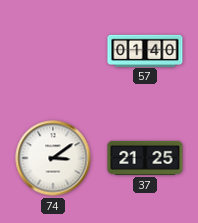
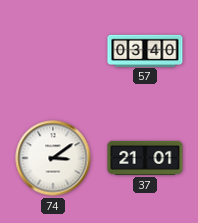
57: 01:40 -> 03:40 (145, 50)
37: 21:25 -> 21:01 (145, 158)
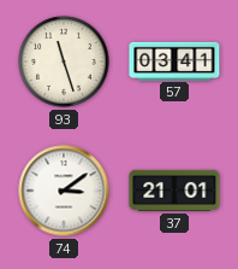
93: none -> 11:27 (64, 62)
57: 03:40 -> 03:41 (174, 60)
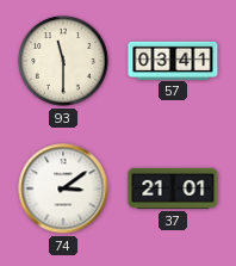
93: 11:27 -> 11:30 (63, 61)
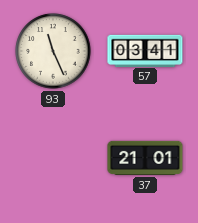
93: 11:30 -> 11:26 (53, 51)
74: 3:09 -> none (63, 188)
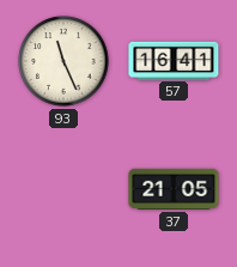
57: 03:41 -> 16:41 (174, 60)
37: 21:01 -> 21:05 (174, 189)
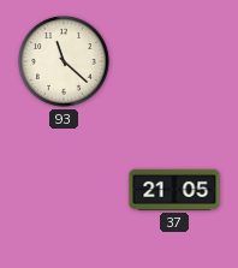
93: 11:26 -> 11:22 (64, 61)
57: 16:41 -> none (174, 60)
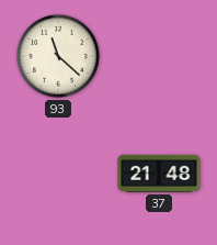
37: 21:05 -> 21:48 (159, 174)
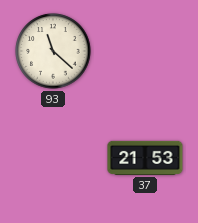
37: 21:48 -> 21:53 (145, 158)
